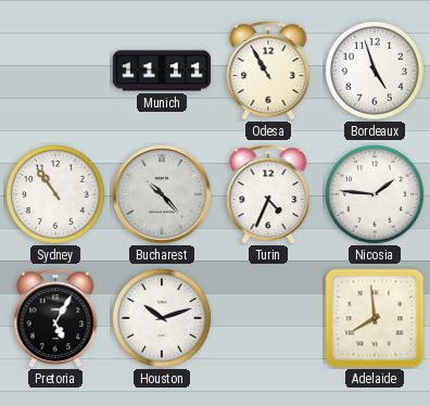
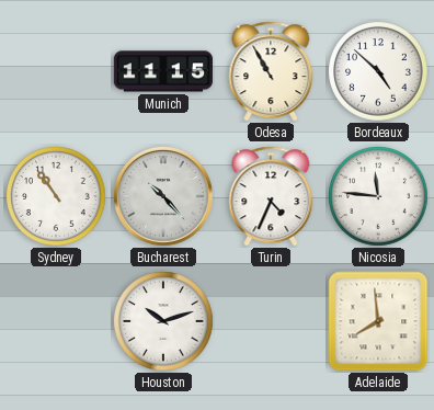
Munich: 11:11 -> 11:15 (162, 71)
Bordeaux: 4:57 -> 4:52 (379, 72)
Nicosia: 1:46 -> 11:46 (379, 197)
Pretoria: 5:05 -> none (55, 318)
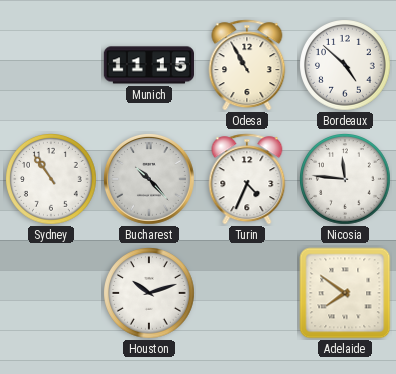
Adelaide: 7:59 -> 7:51 (345, 293)
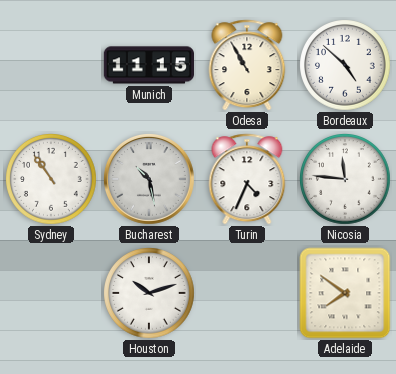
Bucharest: 10:23 -> 10:28 (149, 179)
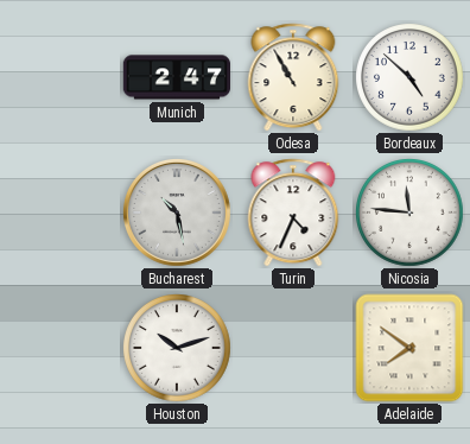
Munich: 11:15 -> 2:47 (176, 77)
Sydney: 10:54 -> none (52, 180)
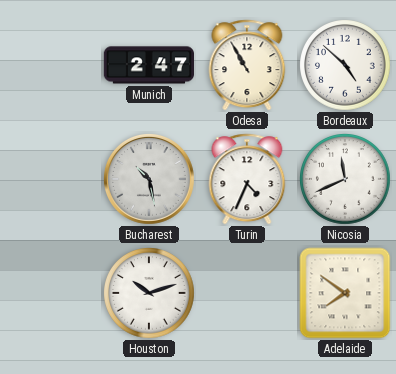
Nicosia: 11:46 -> 11:41 (346, 180)
